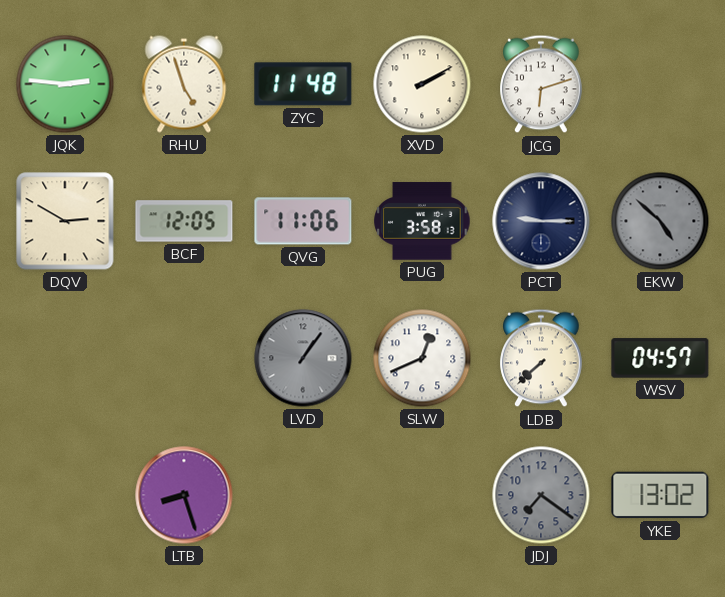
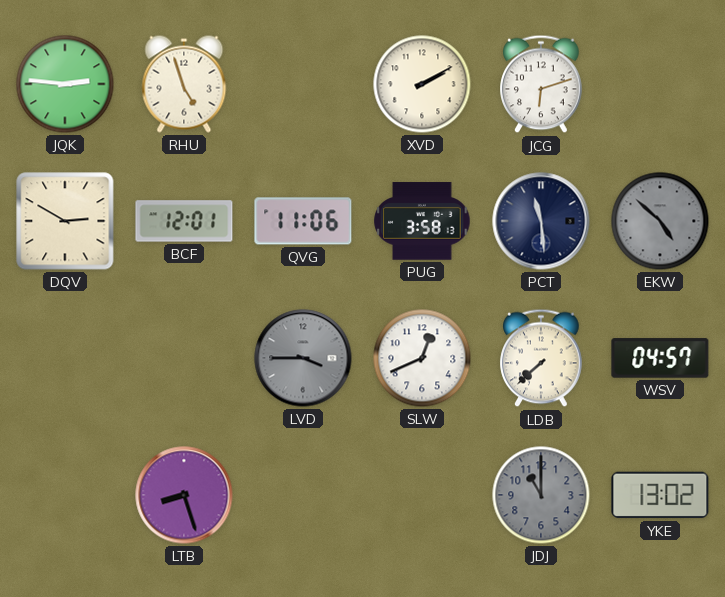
ZYC: 11:48 -> none (303, 84)
BCF: 12:05 -> 12:01 (184, 221)
PCT: 9:15 -> 11:29 (541, 221)
LVD: 1:06 -> 3:45 (303, 358)
JDJ: 7:21 -> 11:00 (541, 495)
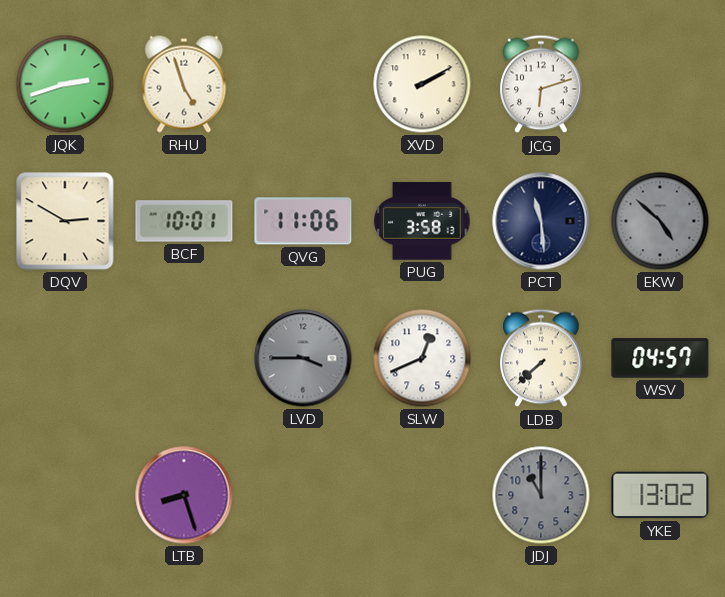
JQK: 2:46 -> 2:42 (65, 84)
BCF: 12:01 -> 10:01 (184, 221)
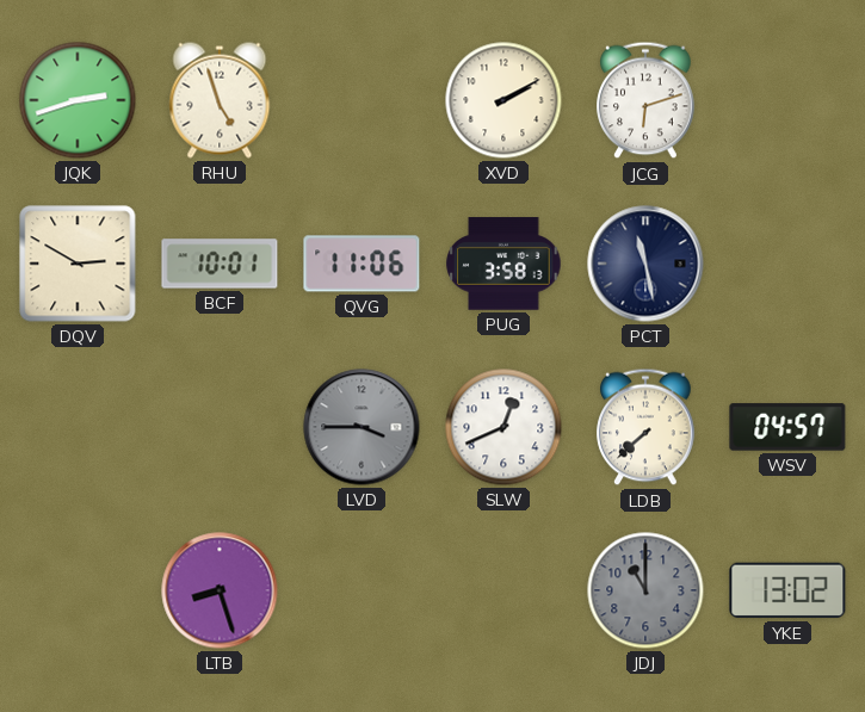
PCT: 11:29 -> 11:28 (645, 264)
EKW: 4:52 -> none (660, 221)
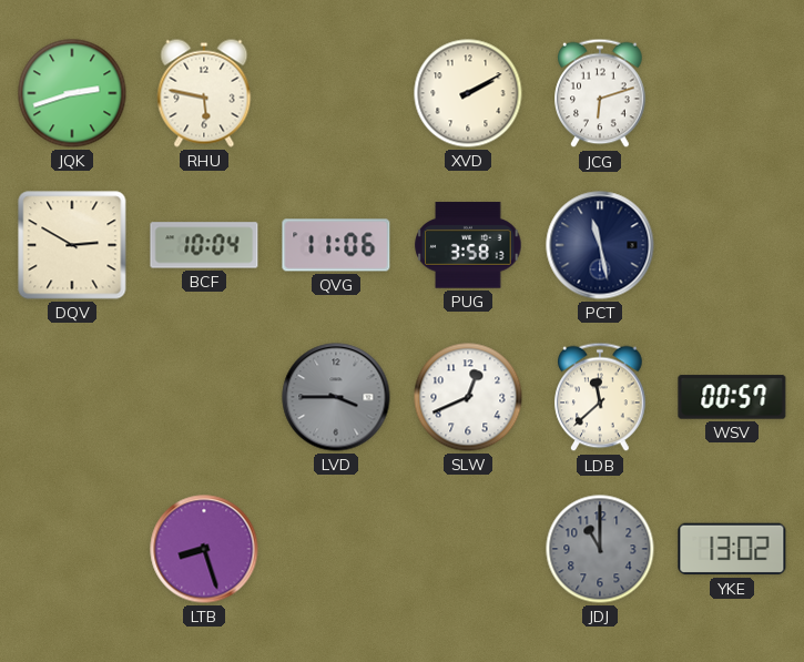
RHU: 4:57 -> 5:47 (204, 93)
BCF: 10:01 -> 10:04 (204, 245)
LDB: 7:38 -> 11:38 (600, 397)
WSV: 04:57 -> 00:57 (732, 397)
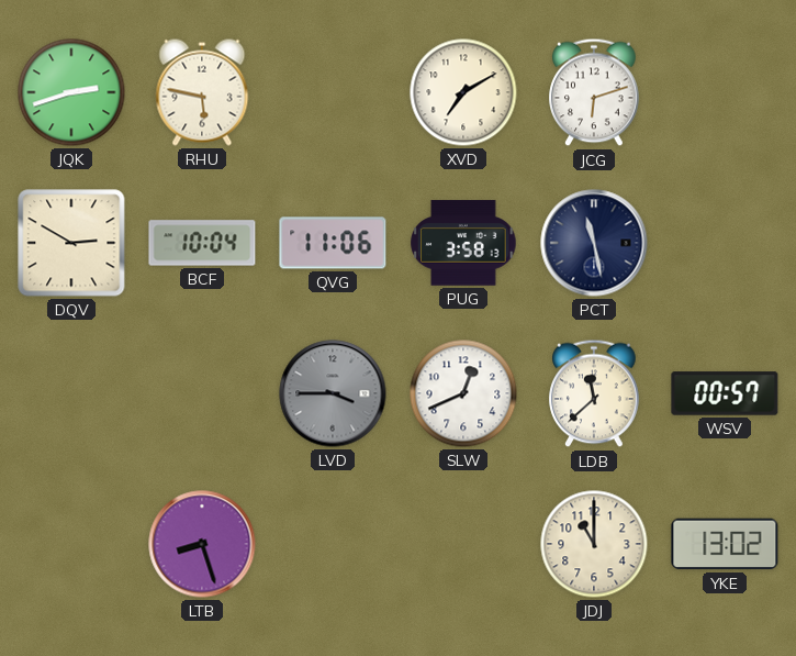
XVD: 2:10 -> 7:10 (463, 92)
JDJ dial: grey -> cream (594, 544)
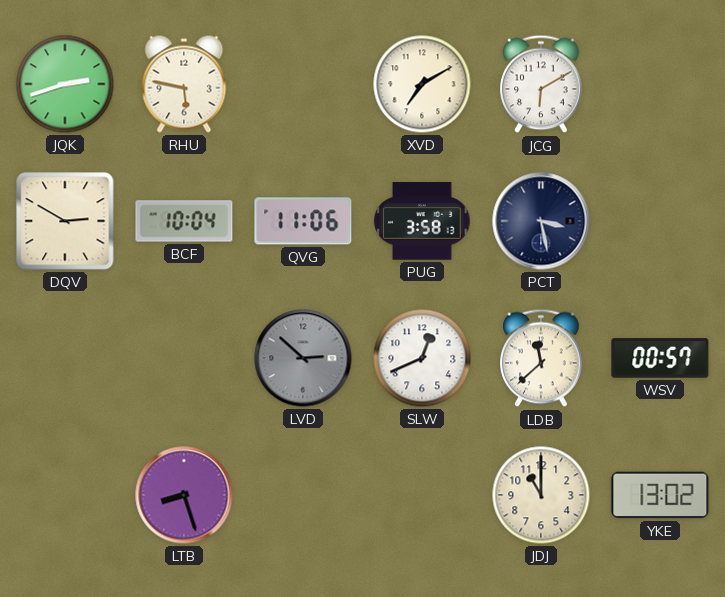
JCG: 6:12 -> 6:10 (541, 84)
PCT: 11:28 -> 3:28 (541, 221)
LVD: 3:45 -> 2:52 (303, 358)
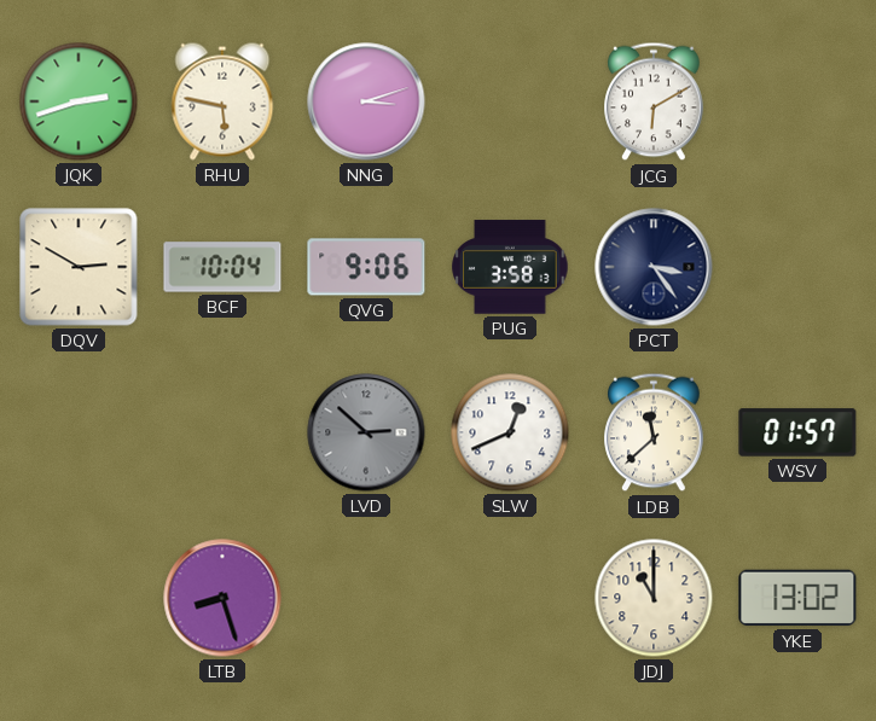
NNG: none -> 3:12 (366, 101)
XVD: 7:10 -> none (422, 84)
QVG: 11:06 -> 9:06 (366, 267)
PCT: 3:28 -> 3:24 (654, 267)
WSV: 00:57 -> 01:57 (797, 432)
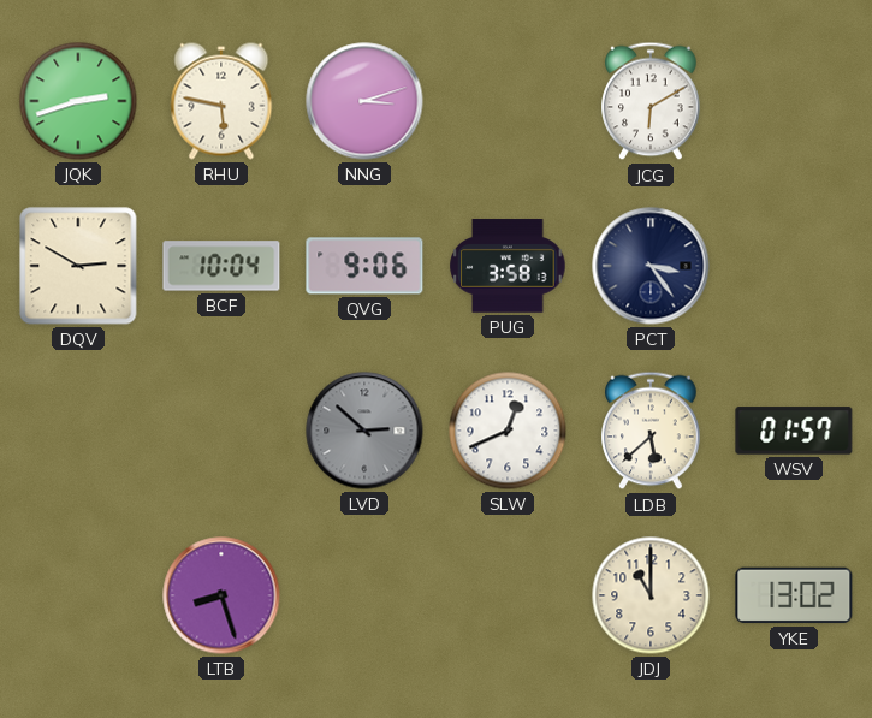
LDB: 11:38 -> 5:38 (651, 431)
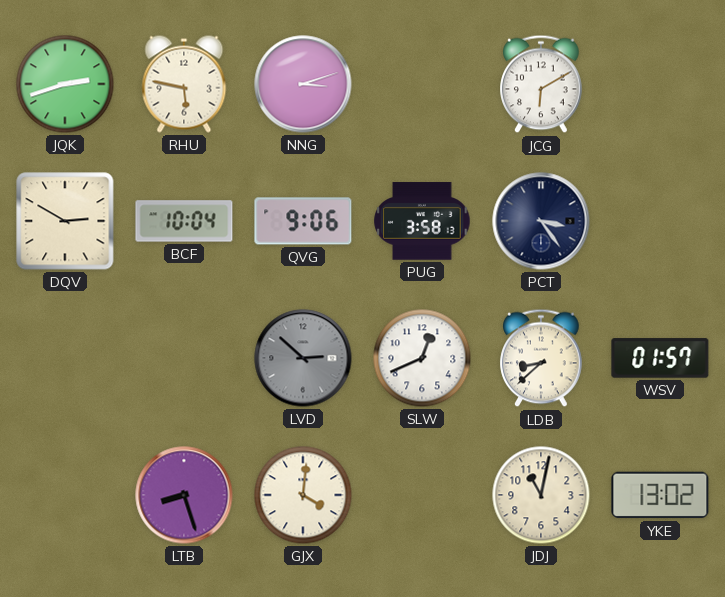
LDB: 5:38 -> 8:38 (541, 358)
GJX: none -> 4:01 (303, 495)
JDJ: 11:00 -> 11:02 (541, 495)
